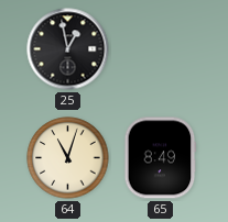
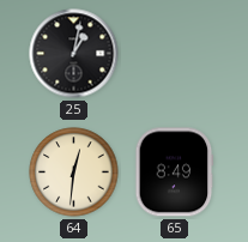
25: 12:58 -> 1:02 (74, 54)
64: 11:03 -> 12:31 (74, 173)
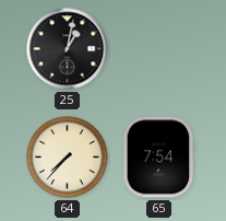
64: 12:31 -> 7:37 (68, 158)
65: 8:49 -> 7:54 (159, 158)
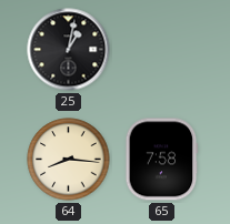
64: 7:37 -> 8:16 (69, 160)
65: 7:54 -> 7:58 (162, 160)
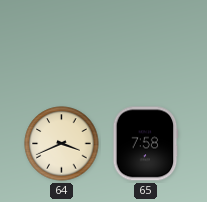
25: 1:02 -> none (69, 50)
64: 8:16 -> 3:41 (62, 144)
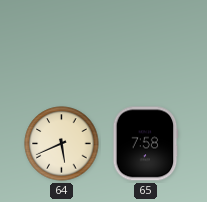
64: 3:41 -> 5:41 (62, 144)
